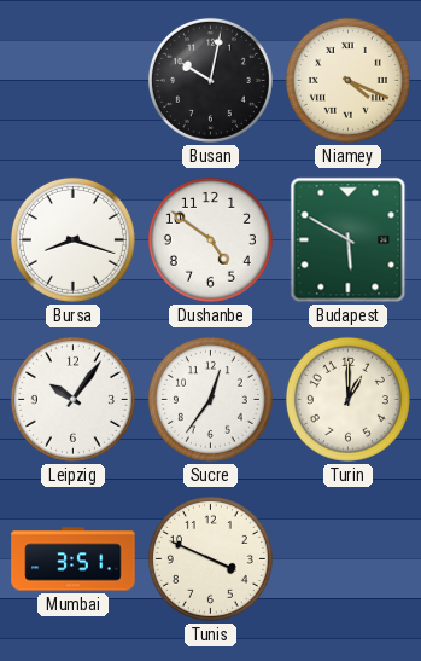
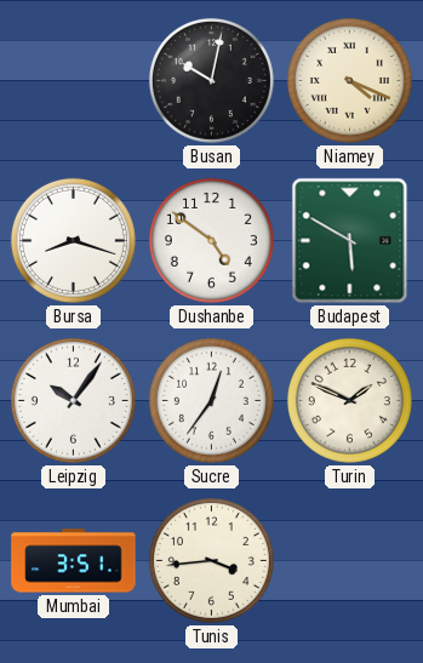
Turin: 1:00 -> 1:49 (349, 400)
Tunis: 3:49 -> 3:44 (211, 560)
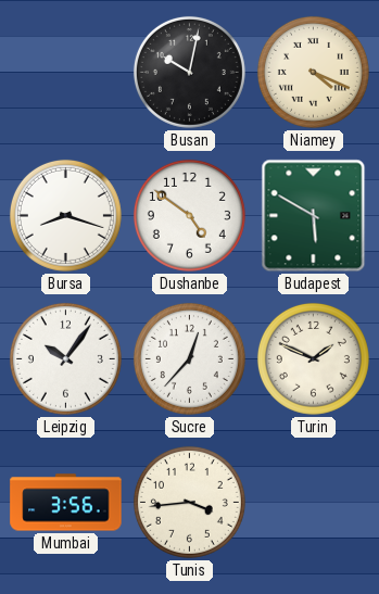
Sucre: 12:36 -> 12:37 (189, 358)
Mumbai: 3:51 -> 3:56 (66, 503)
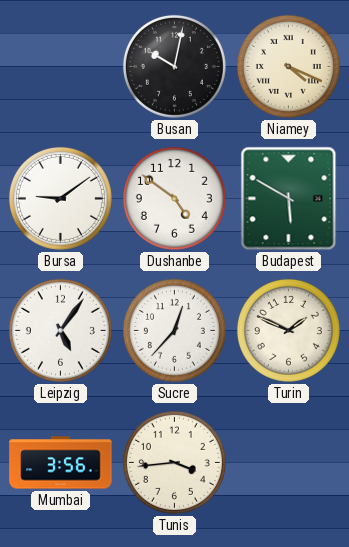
Bursa: 8:18 -> 9:09 (60, 198)
Leipzig: 10:06 -> 5:06 (60, 330)
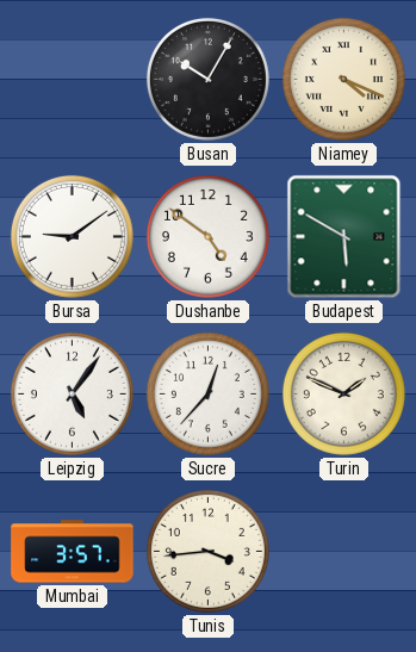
Busan: 10:02 -> 10:05 (207, 79)
Mumbai: 3:56 -> 3:57 (73, 552)
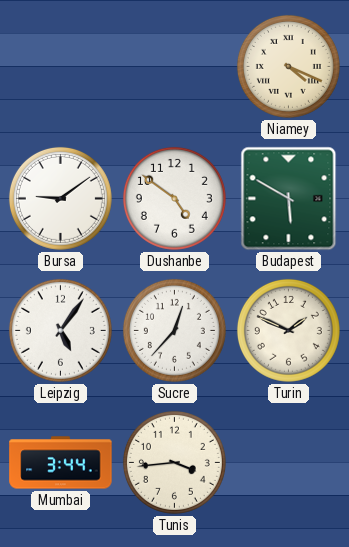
Busan: 10:05 -> none (207, 79)
Mumbai: 3:57 -> 3:44 (61, 463)
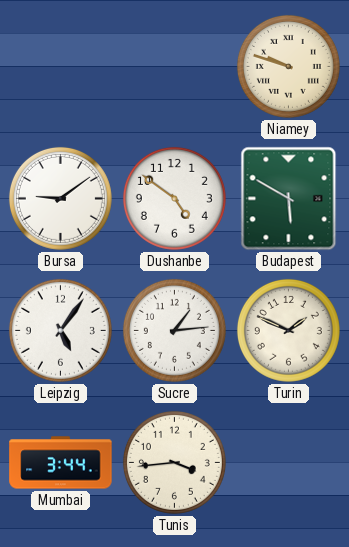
Niamey: 4:19 -> 9:48 (288, 66)
Sucre: 12:37 -> 1:14 (174, 330)
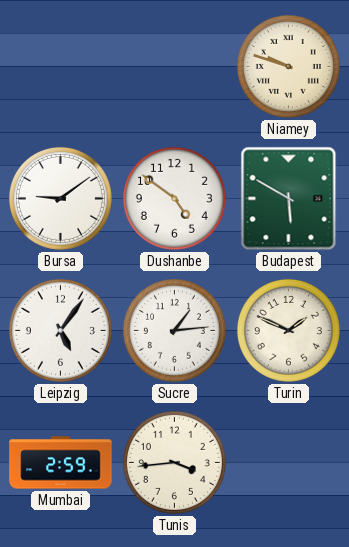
Mumbai: 3:44 -> 2:59 (61, 463)
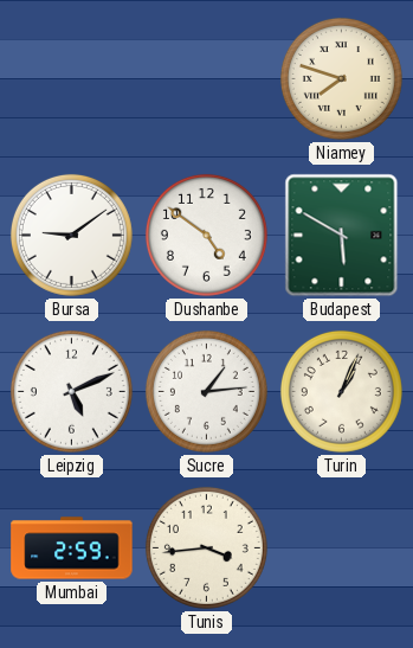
Niamey: 9:48 -> 7:48 (341, 78)
Leipzig: 5:06 -> 5:11 (71, 391)
Turin: 1:49 -> 1:04 (341, 391)
